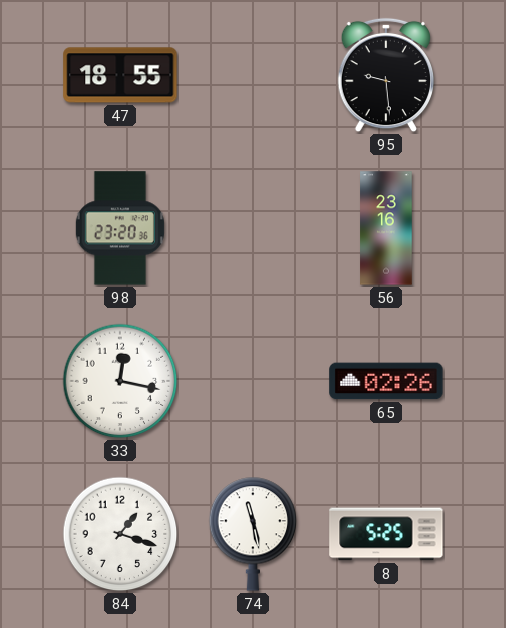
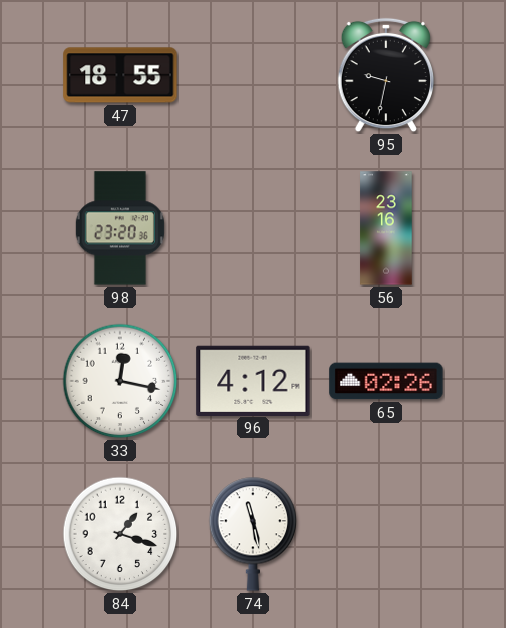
95: 9:29 -> 9:32 (385, 75)
96: none -> 4:12 (253, 380)
8: 5:25 -> none (386, 534)
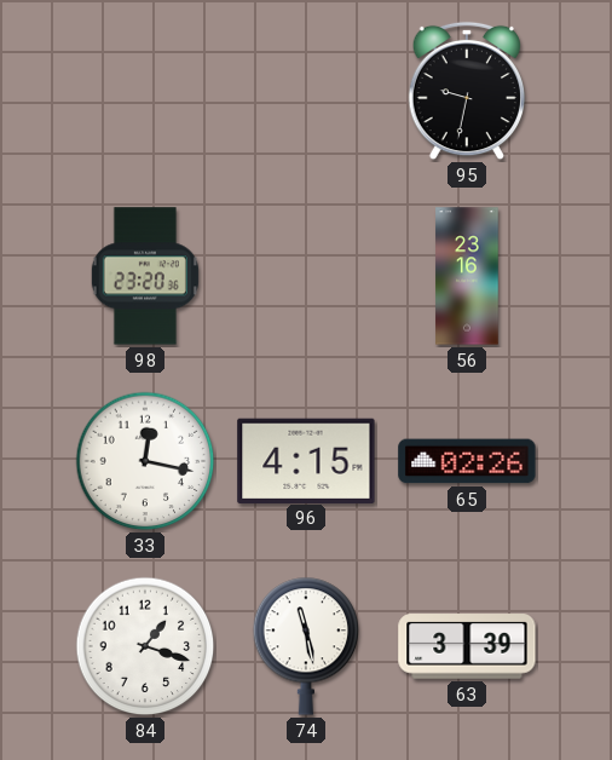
47: 18:55 -> none (120, 75)
96: 4:12 -> 4:15 (306, 460)
63: none -> 3:39 (467, 646)
